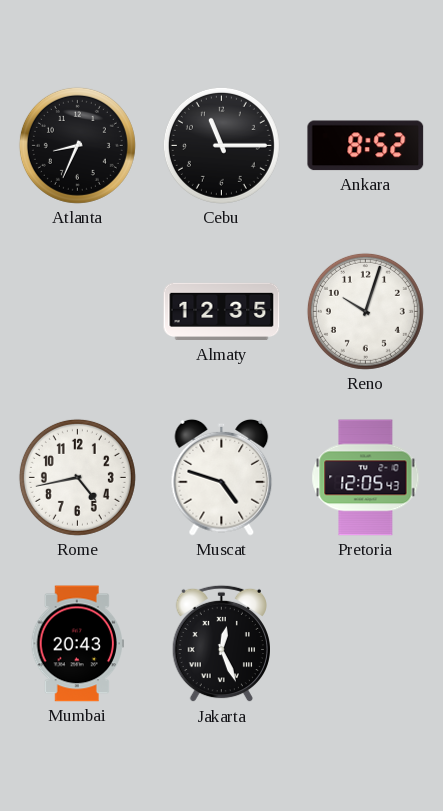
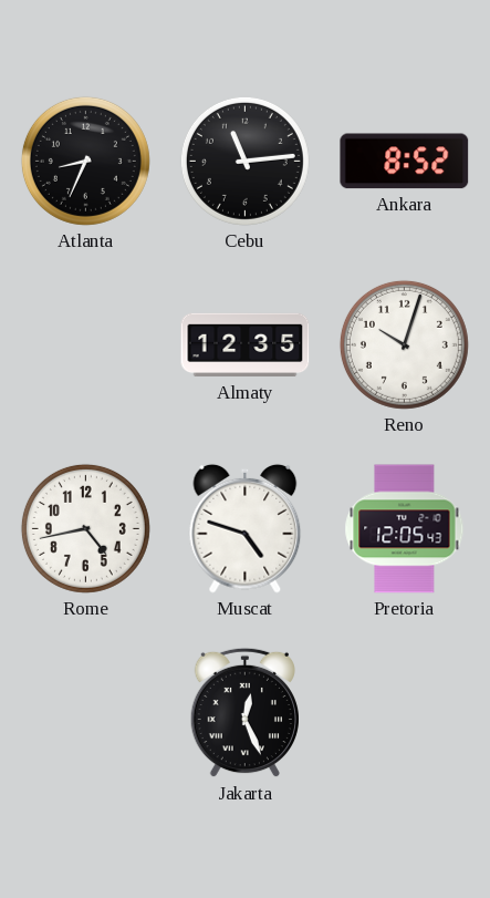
Cebu: 11:15 -> 11:14 (244, 161)
Mumbai: 20:43 -> none (77, 644)
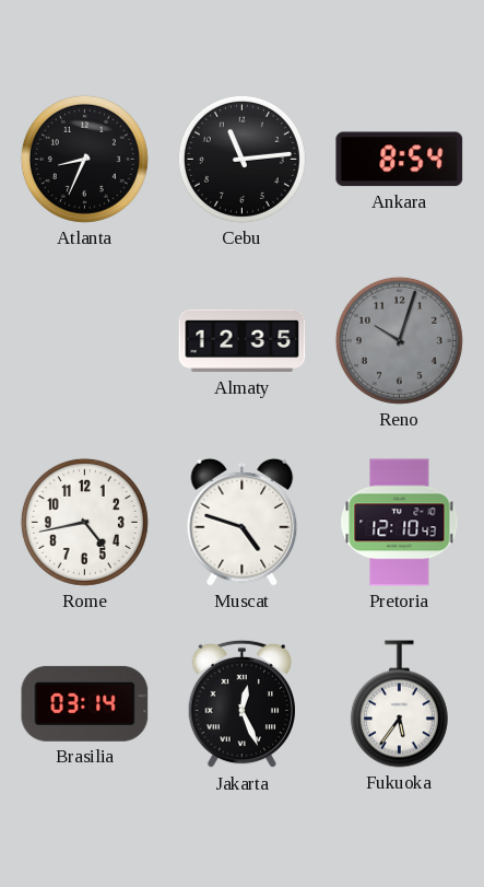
Ankara: 8:52 -> 8:54 (400, 160)
Reno dial: white -> grey (399, 340)
Pretoria: 12:05 -> 12:10 (400, 523)
Brasilia: none -> 03:14 (85, 703)
Fukuoka: none -> 5:36 (399, 704)
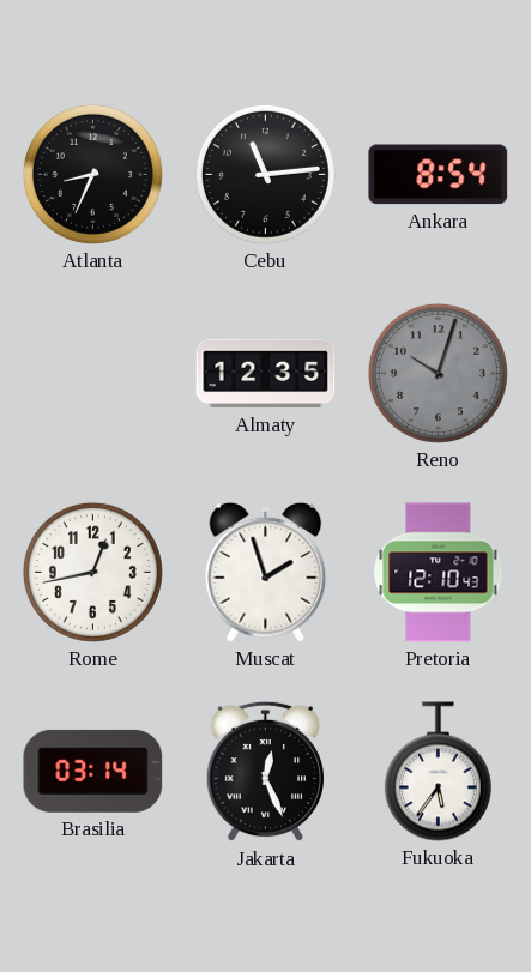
Rome: 4:43 -> 12:43 (92, 572)
Muscat: 4:48 -> 1:57 (266, 572)
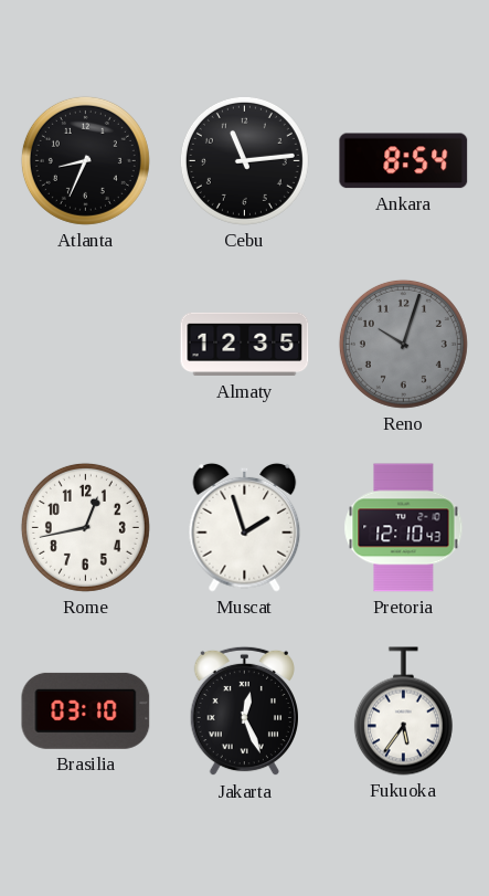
Brasilia: 03:14 -> 03:10 (86, 710)
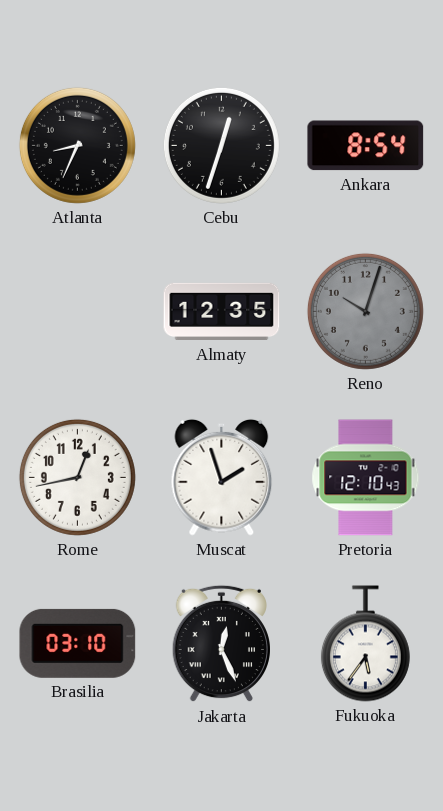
Cebu: 11:14 -> 12:33 (221, 145)
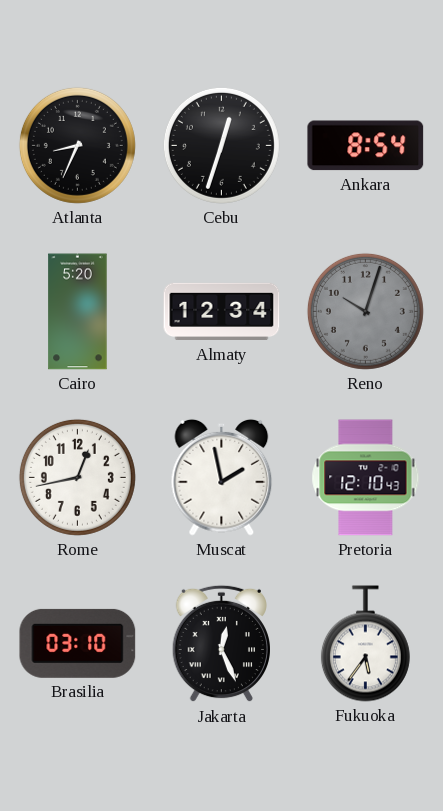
Cairo: none -> 5:20 (78, 312)
Almaty: 12:35 -> 12:34 (222, 312)
Muscat: 1:57 -> 1:58 (222, 477)
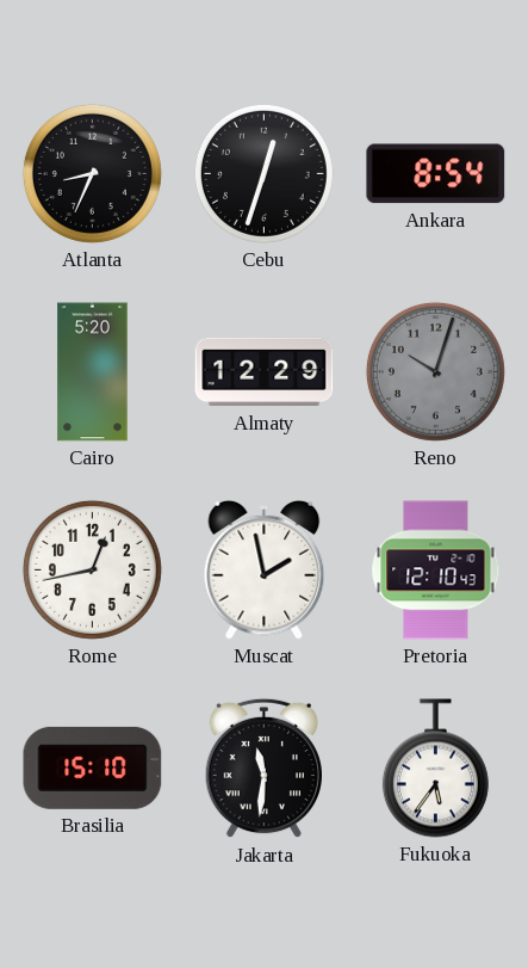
Almaty: 12:34 -> 12:29 (265, 372)
Brasilia: 03:10 -> 15:10 (93, 767)
Jakarta: 12:26 -> 11:31 (263, 769)
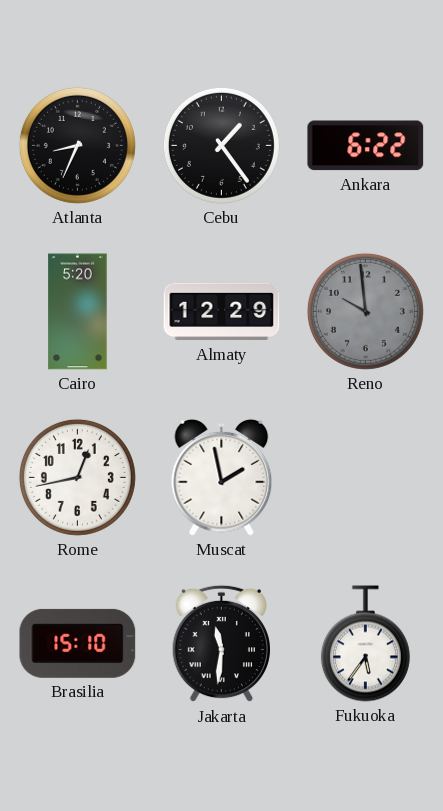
Cebu: 12:33 -> 1:24 (221, 145)
Ankara: 8:54 -> 6:22 (366, 146)
Reno: 10:03 -> 9:59 (365, 311)
Pretoria: 12:10 -> none (436, 571)
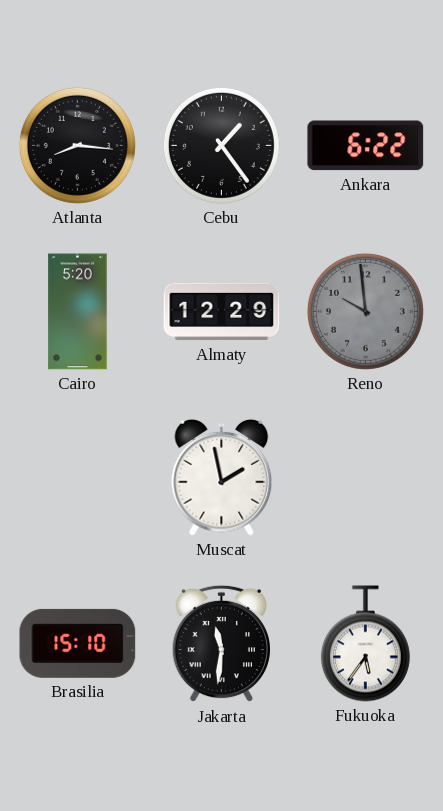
Atlanta: 8:34 -> 8:16 (77, 145)
Rome: 12:43 -> none (77, 477)
